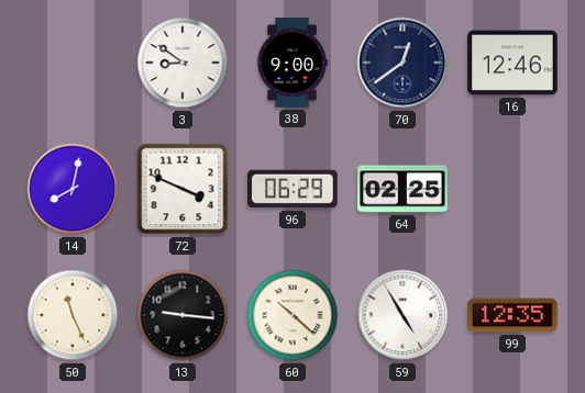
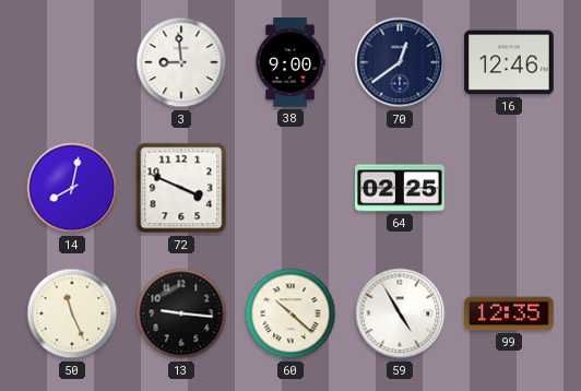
3: 8:51 -> 8:59 (181, 62)
96: 06:29 -> none (292, 189)
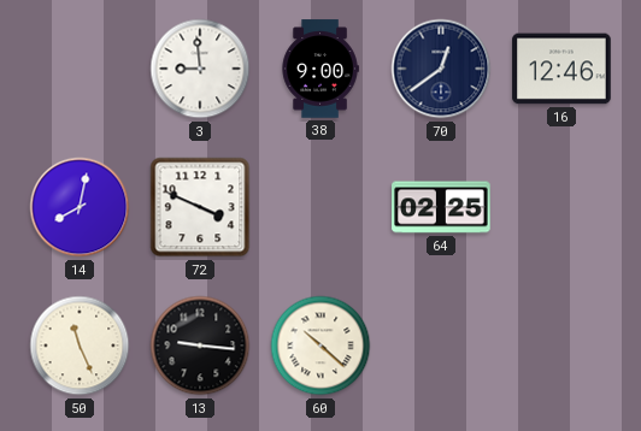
59: 4:55 -> none (400, 313)
99: 12:35 -> none (509, 313)
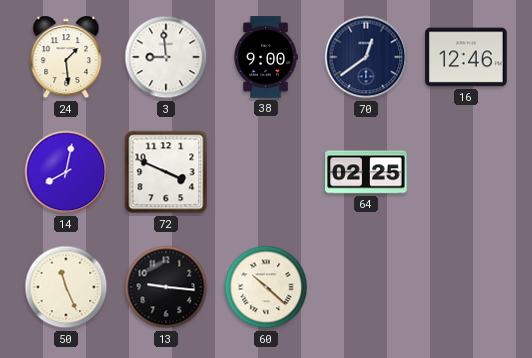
24: none -> 1:29 (66, 57)
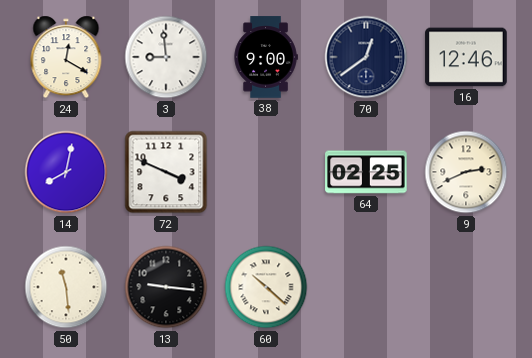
24: 1:29 -> 12:20 (66, 57)
9: none -> 2:41 (466, 172)
50: 11:26 -> 11:29 (66, 287)
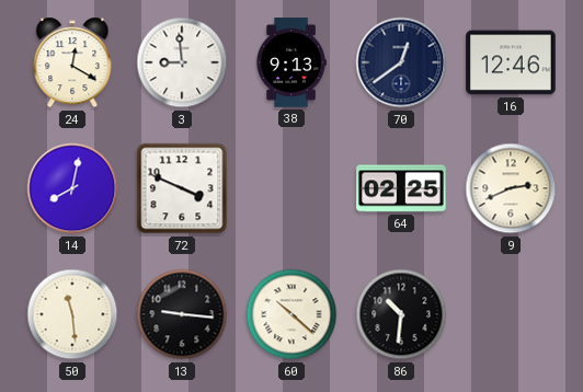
38: 9:00 -> 9:13 (291, 62)
86: none -> 10:31 (401, 314)
